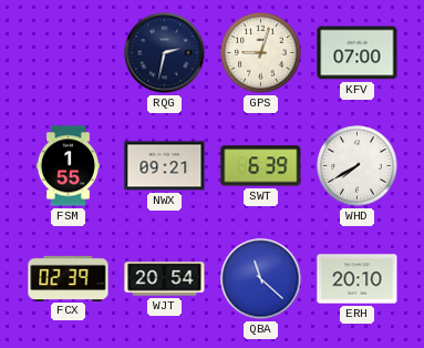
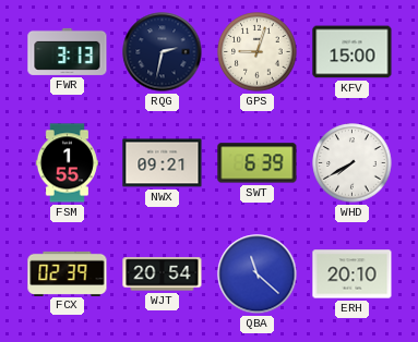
FWR: none -> 3:13 (68, 51)
KFV: 07:00 -> 15:00 (353, 52)
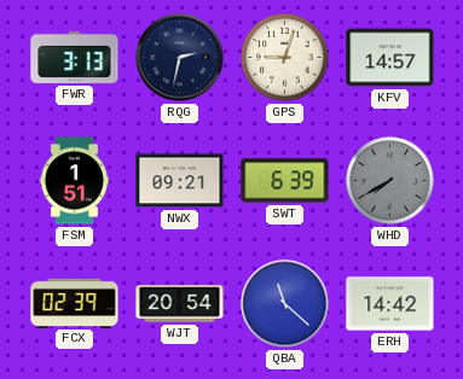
KFV: 15:00 -> 14:57 (390, 58)
FSM: 1:55 -> 1:51 (74, 181)
WHD dial: white -> grey (390, 181)
ERH: 20:10 -> 14:42 (390, 304)
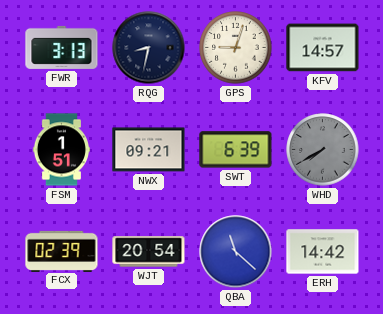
RQG: 2:32 -> 8:32 (149, 48)
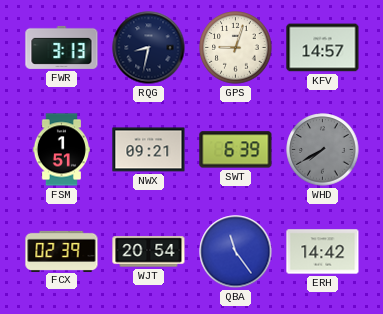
QBA: 11:22 -> 11:24 (236, 252)
